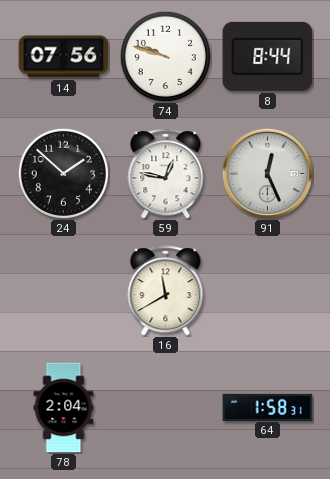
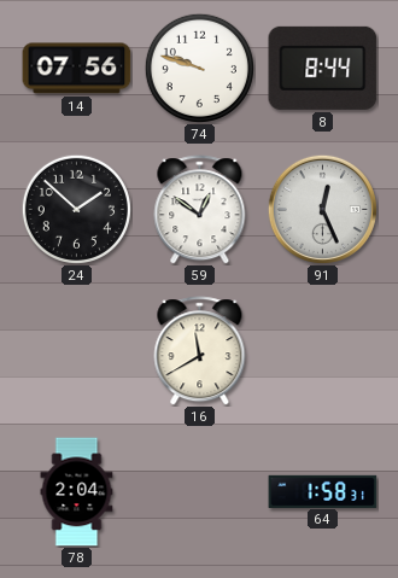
59: 12:47 -> 12:51 (200, 210)
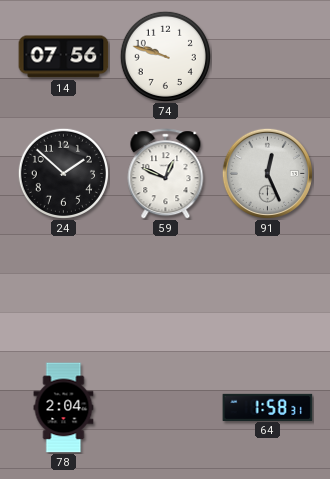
8: 8:44 -> none (323, 68)
59: 12:51 -> 12:49 (166, 174)
16: 11:40 -> none (200, 351)
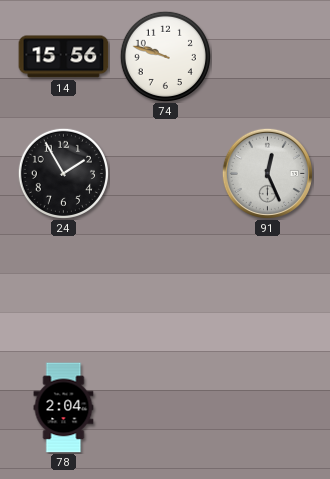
14: 07:56 -> 15:56 (64, 57)
24: 1:52 -> 1:55 (63, 173)
59: 12:49 -> none (166, 174)
64: 1:58 -> none (268, 407)
